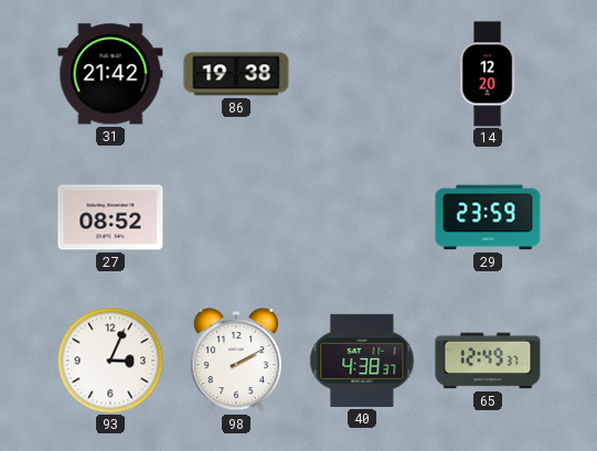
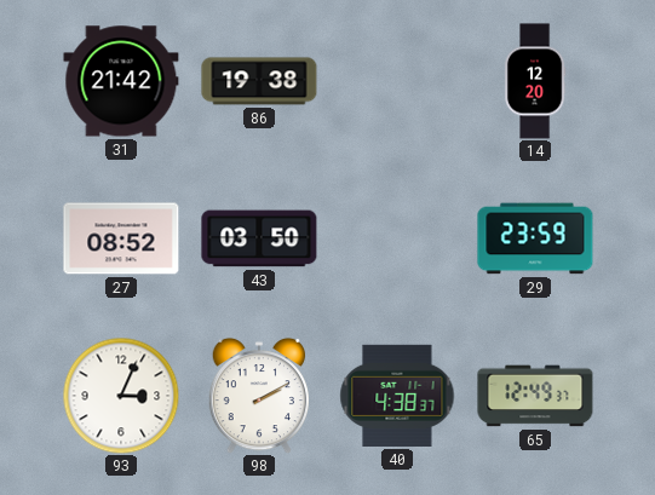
43: none -> 03:50 (259, 238)
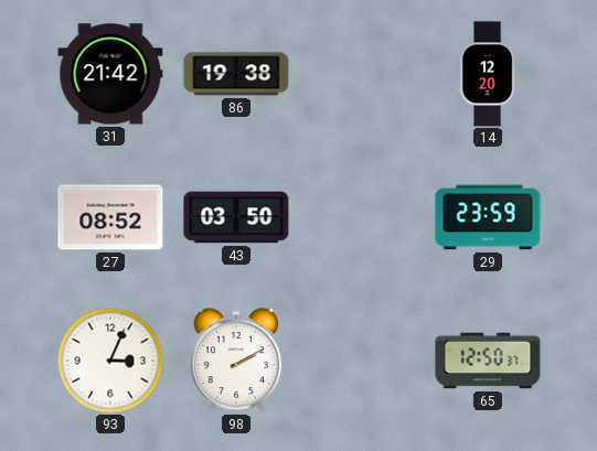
40: 4:38 -> none (397, 396)
65: 12:49 -> 12:50 (488, 361)
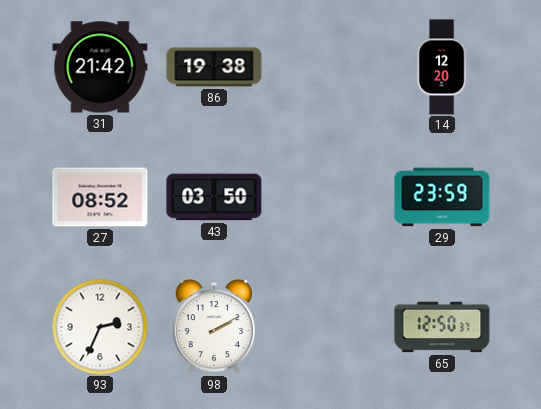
93: 3:04 -> 2:34 (100, 327)
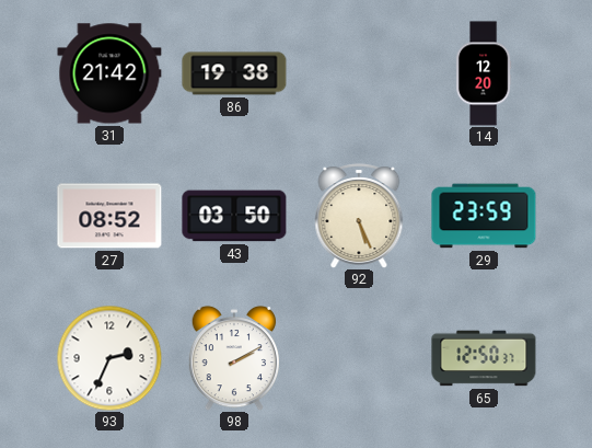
92: none -> 5:26 (359, 216)
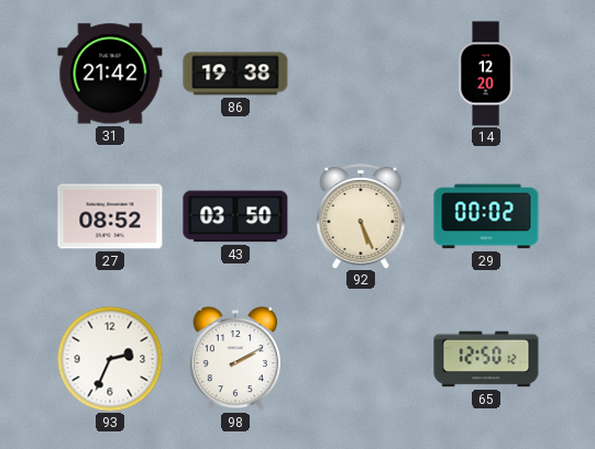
29: 23:59 -> 00:02 (486, 216)
65: 12:50:37 -> 12:50:12 (486, 359)
